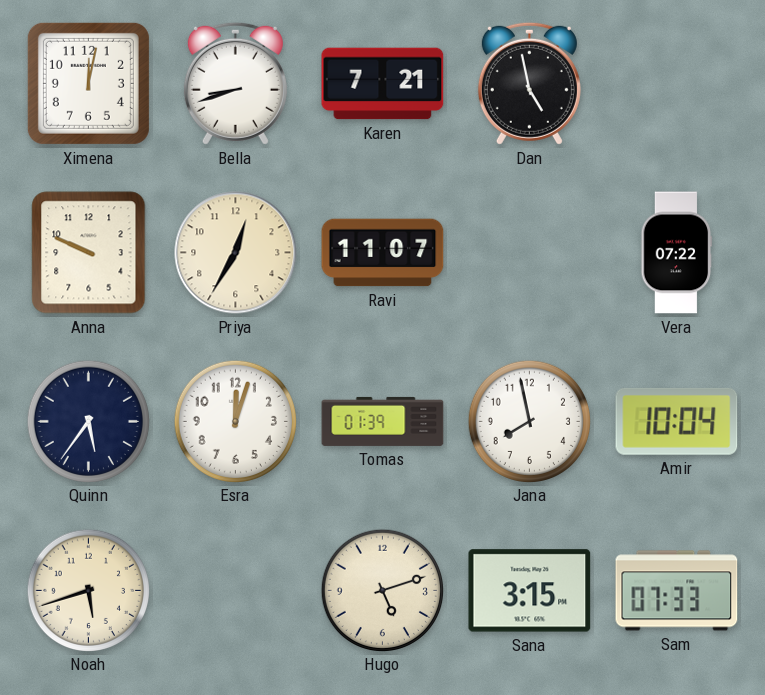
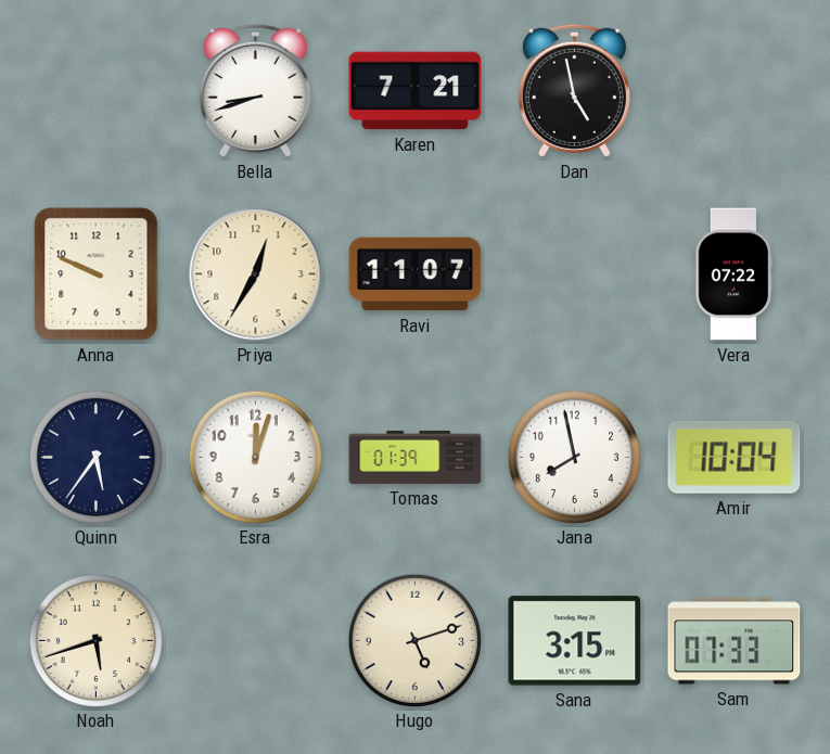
Ximena: 12:02 -> none (88, 83)
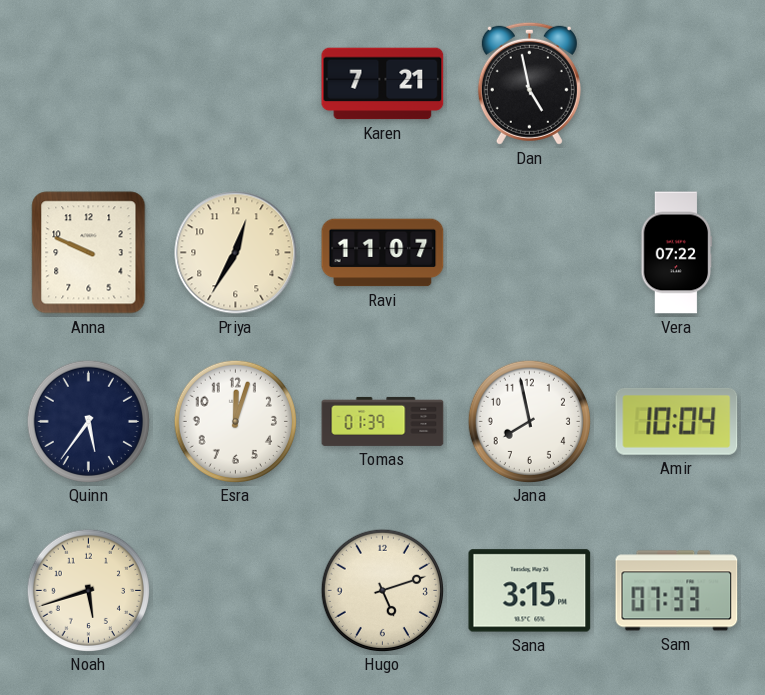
Bella: 8:42 -> none (255, 90)
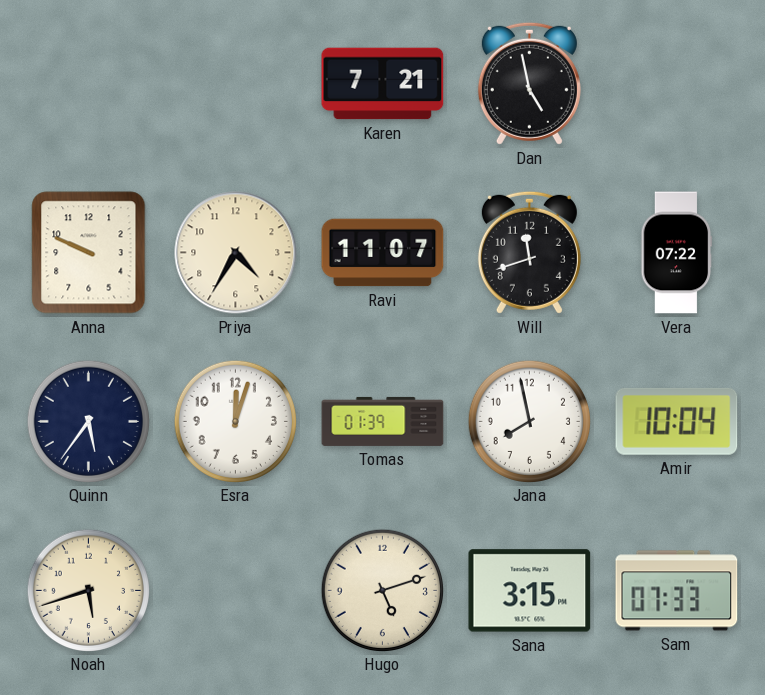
Priya: 12:35 -> 4:35 (236, 253)
Will: none -> 11:42 (529, 252)
